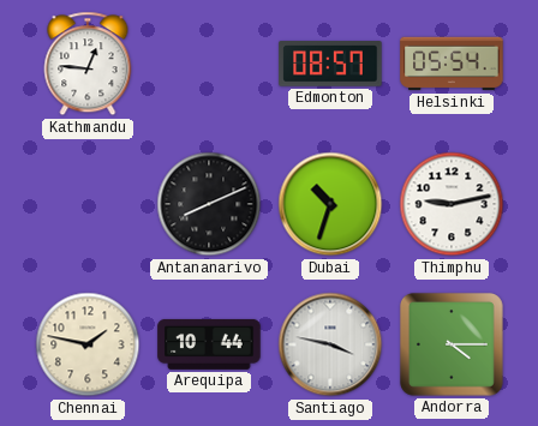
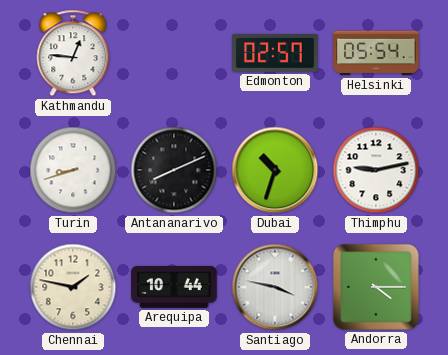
Edmonton: 08:57 -> 02:57 (275, 53)
Turin: none -> 8:42 (73, 170)
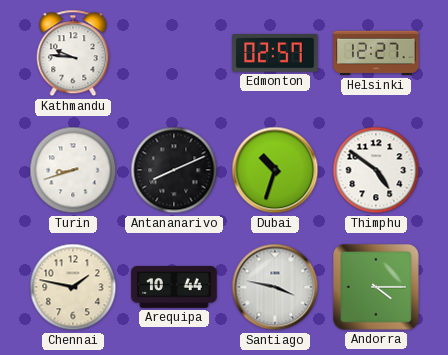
Kathmandu: 12:46 -> 9:46 (73, 53)
Helsinki: 05:54 -> 12:27 (376, 53)
Thimphu: 9:13 -> 4:51 (376, 170)
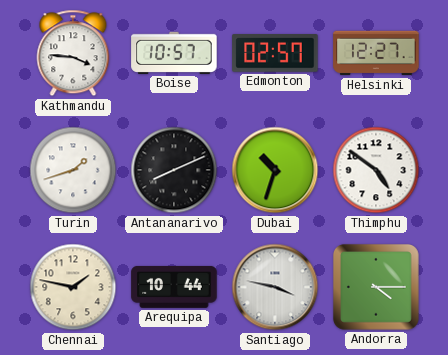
Kathmandu: 9:46 -> 3:46 (73, 53)
Boise: none -> 10:57 (174, 53)
Turin: 8:42 -> 1:42 (73, 170)
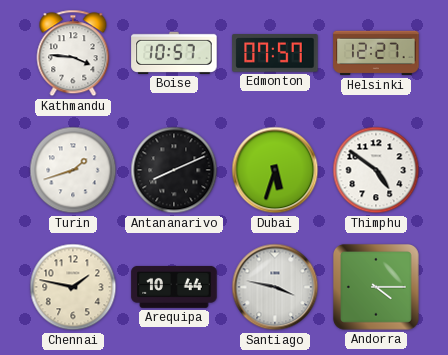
Edmonton: 02:57 -> 07:57 (275, 53)
Dubai: 10:33 -> 5:33 (275, 170)
